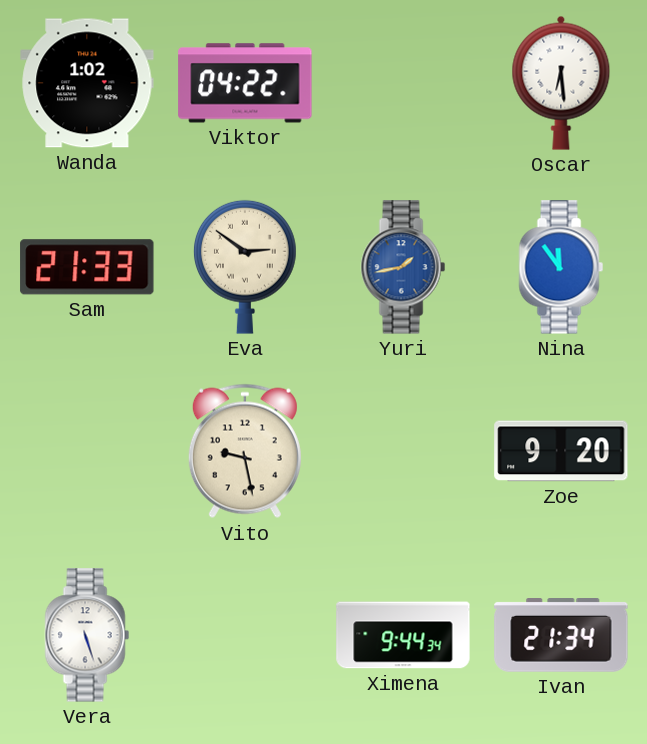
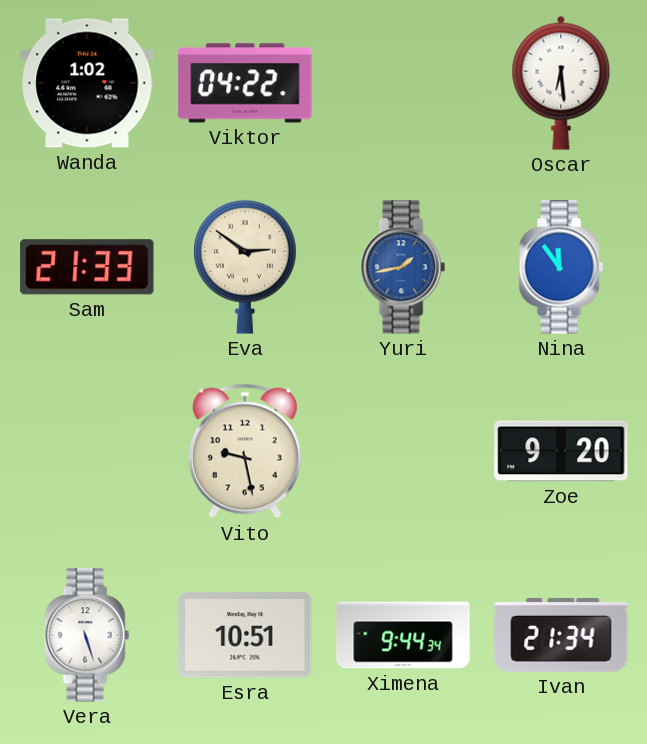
Esra: none -> 10:51 (245, 635)
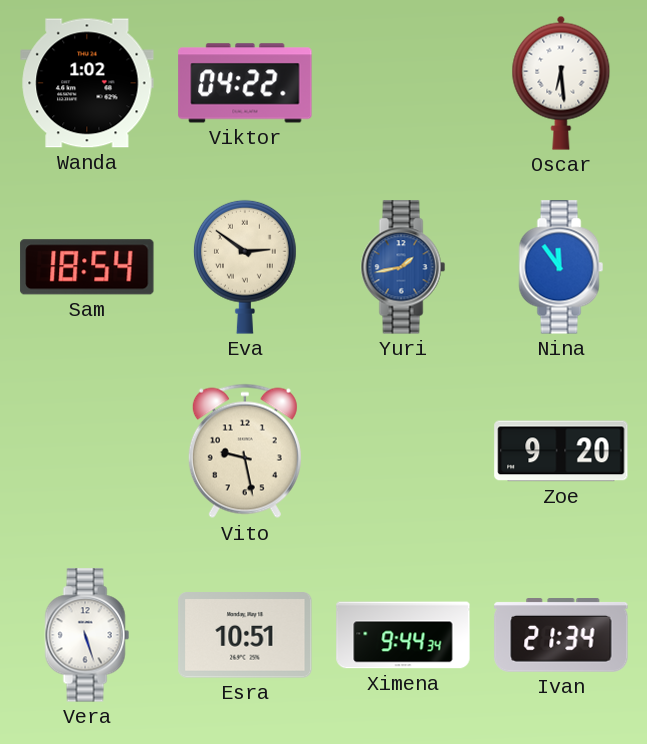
Sam: 21:33 -> 18:54 (87, 267)
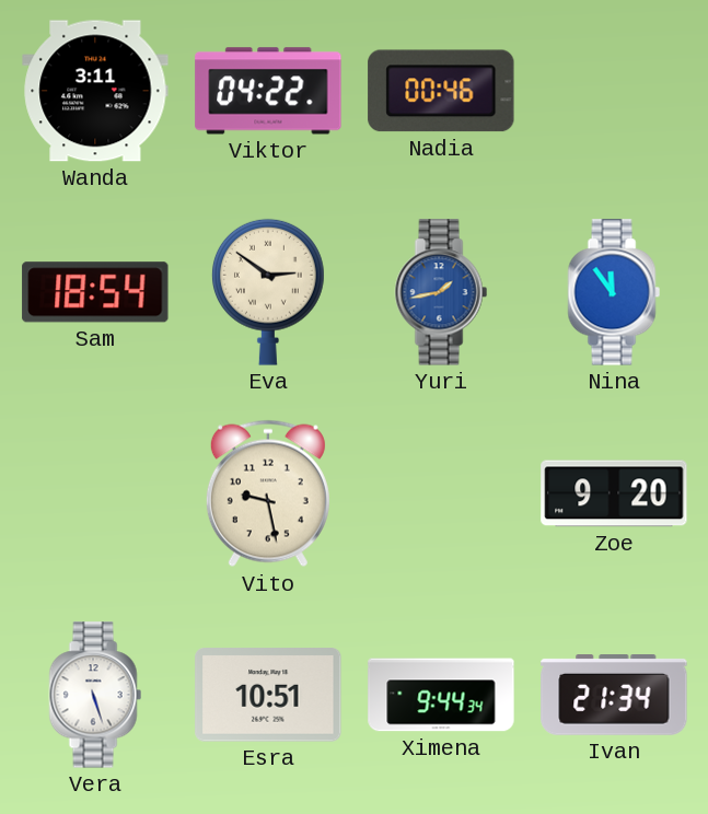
Wanda: 1:02 -> 3:11 (95, 91)
Nadia: none -> 00:46 (441, 91)
Oscar: 6:29 -> none (561, 83)
